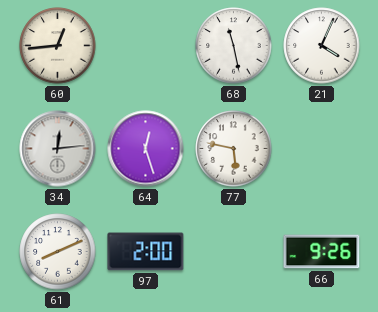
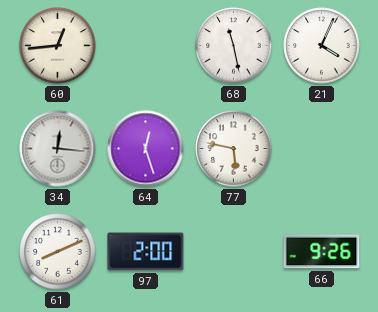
34: 12:14 -> 12:16 (58, 149)
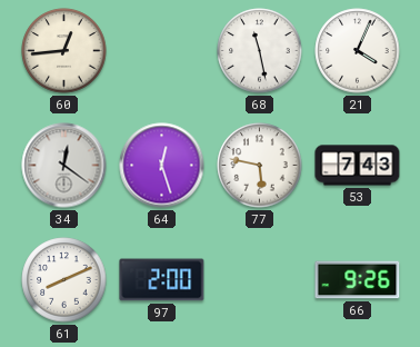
34: 12:16 -> 12:21 (64, 166)
53: none -> 7:43 (358, 166)
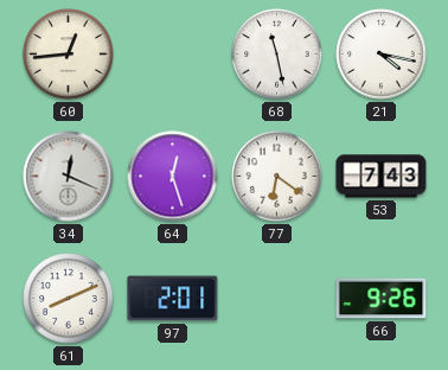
21: 4:04 -> 4:17 (382, 55)
34: 12:21 -> 12:19 (69, 177)
77: 5:47 -> 6:21 (277, 177)
97: 2:00 -> 2:01 (173, 299)
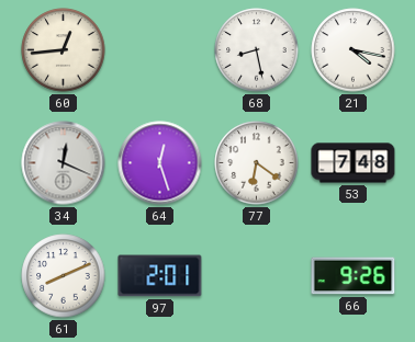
68: 11:28 -> 8:28 (257, 50)
53: 7:43 -> 7:48 (354, 163)
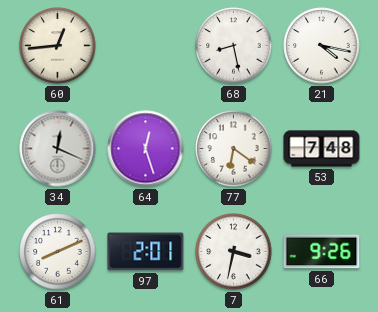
7: none -> 3:32 (234, 252)
